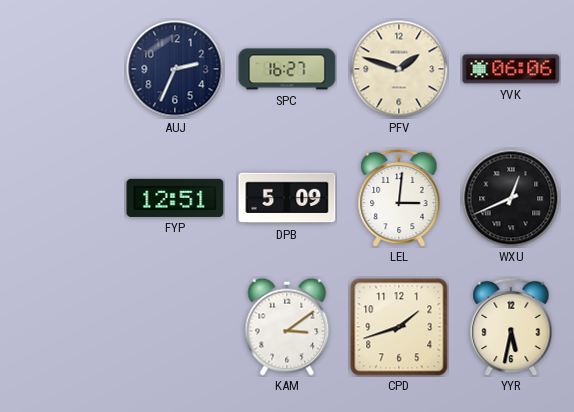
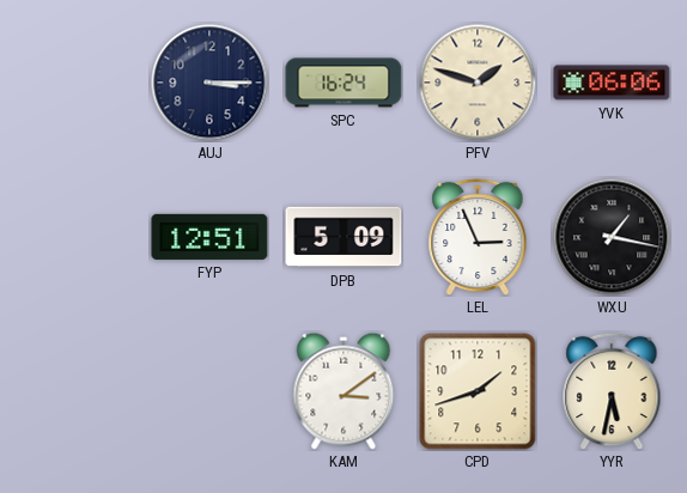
AUJ: 2:34 -> 3:15 (209, 83)
SPC: 16:27 -> 16:24 (343, 83)
LEL: 3:01 -> 2:56 (478, 237)
WXU: 12:41 -> 1:17 (612, 237)
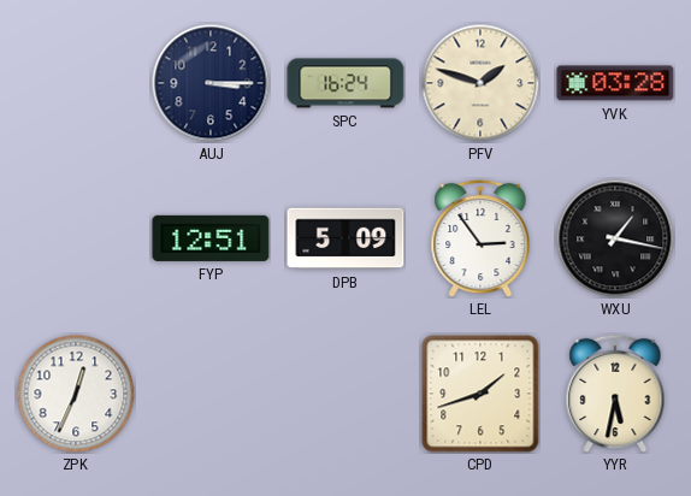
YVK: 06:06 -> 03:28 (615, 83)
LEL: 2:56 -> 2:54 (480, 238)
ZPK: none -> 12:34 (76, 394)
KAM: 3:09 -> none (343, 391)
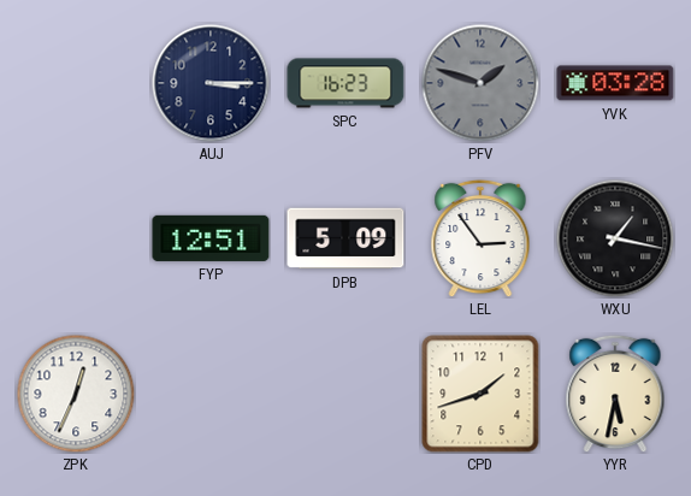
SPC: 16:24 -> 16:23 (345, 83)
PFV dial: cream -> grey (480, 83)
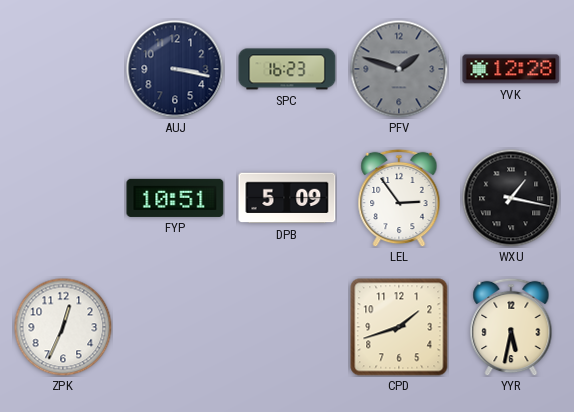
AUJ: 3:15 -> 3:17 (175, 69)
YVK: 03:28 -> 12:28 (511, 69)
FYP: 12:51 -> 10:51 (175, 198)
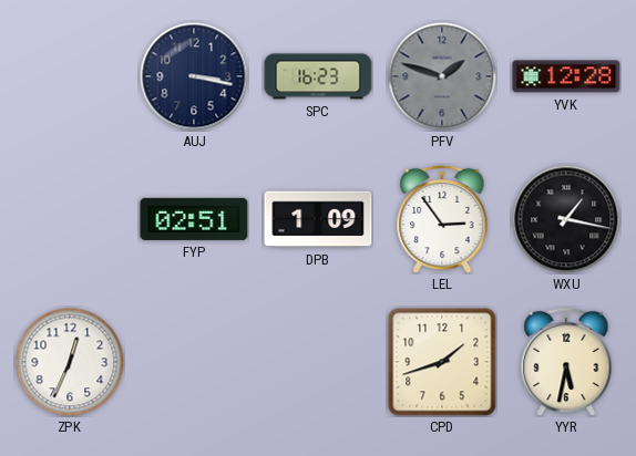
FYP: 10:51 -> 02:51 (194, 219)
DPB: 5:09 -> 1:09 (318, 219)
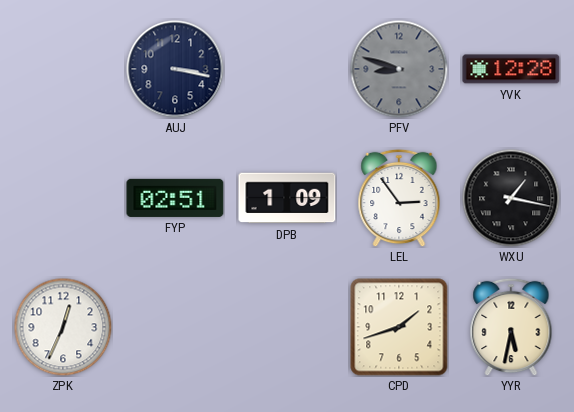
SPC: 16:23 -> none (318, 76)
PFV: 1:48 -> 8:48 (399, 69)
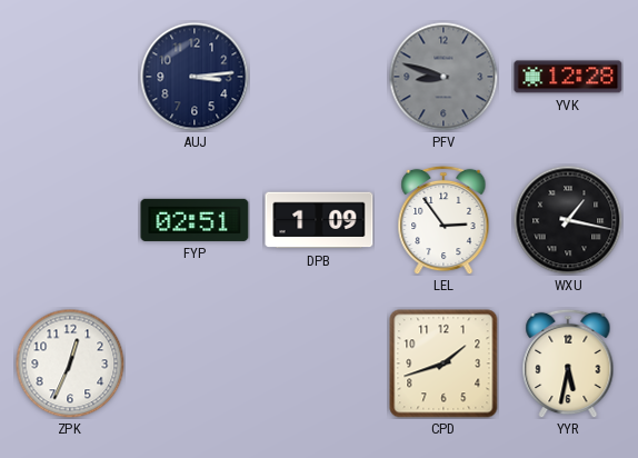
AUJ: 3:17 -> 3:14 (195, 77)
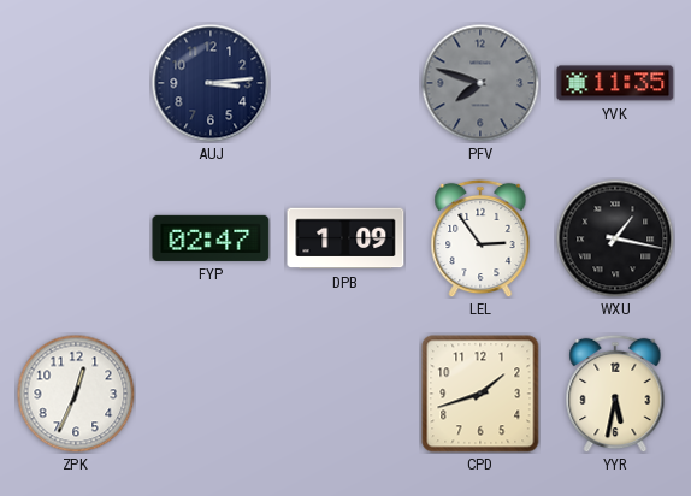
PFV: 8:48 -> 7:48 (480, 83)
YVK: 12:28 -> 11:35 (615, 83)
FYP: 02:51 -> 02:47 (211, 238)
